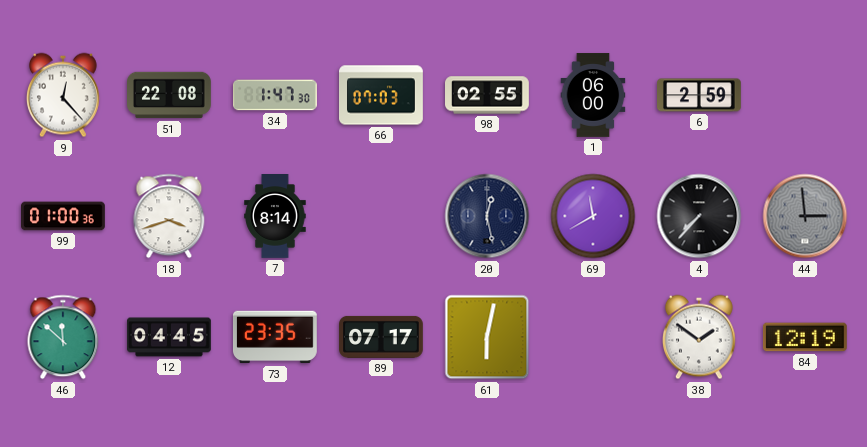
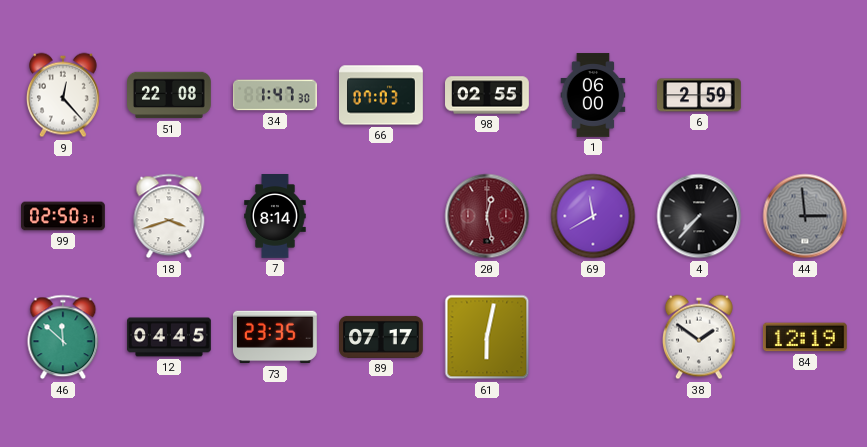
99: 01:00 -> 02:50 (64, 216)
20 dial: navy -> burgundy (487, 216)
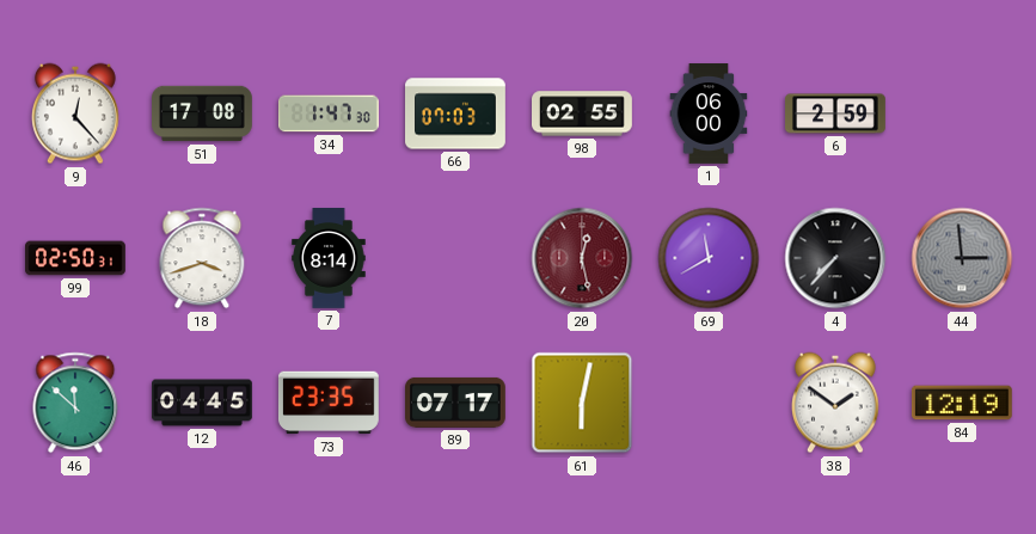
51: 22:08 -> 17:08 (203, 113)
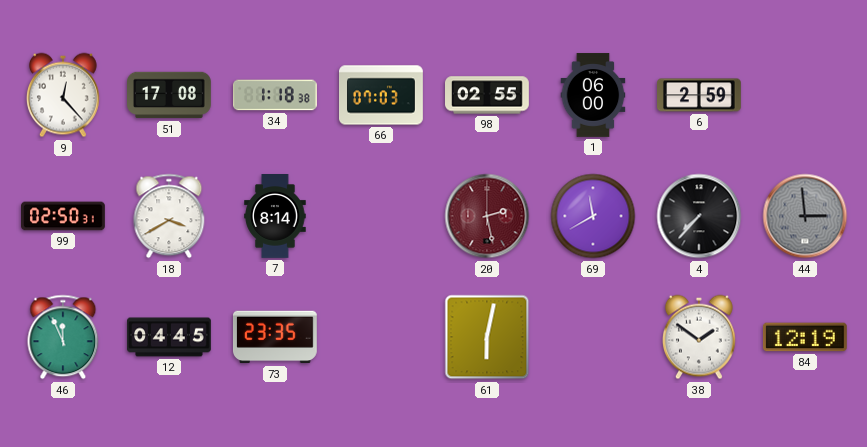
34: 1:47 -> 1:18 (276, 95)
18: 3:42 -> 3:40 (169, 216)
20: 12:28 -> 2:28 (487, 216)
46: 11:52 -> 11:56 (63, 337)
89: 07:17 -> none (456, 403)
